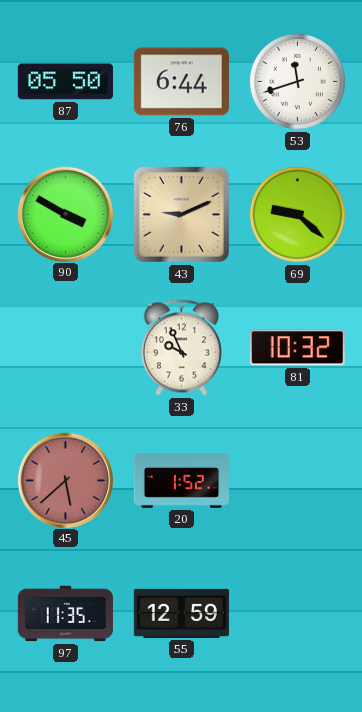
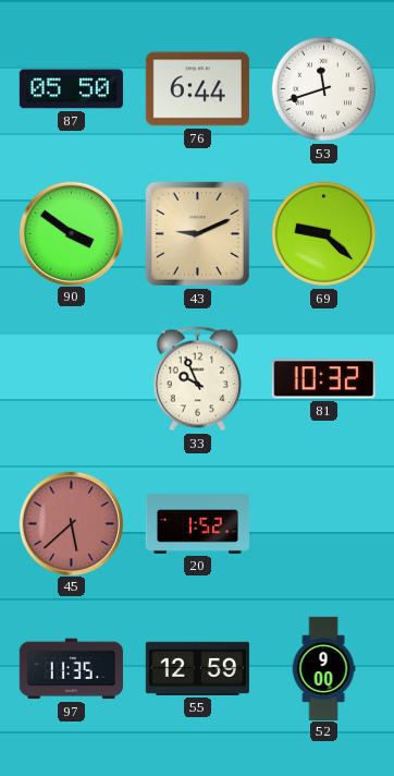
90: 3:50 -> 3:51 (71, 233)
52: none -> 9:00 (323, 668)
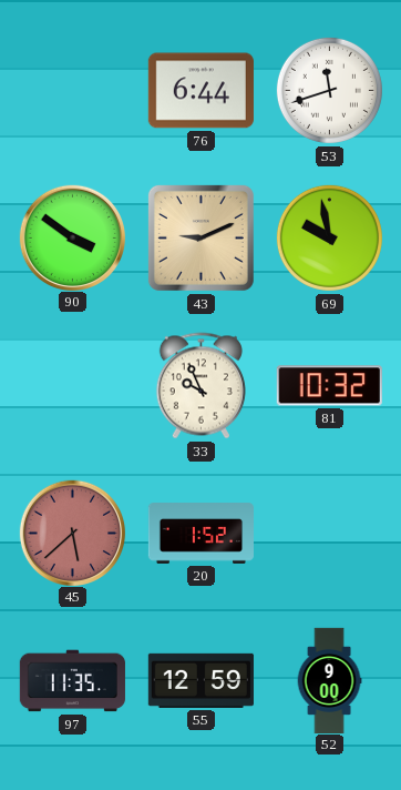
87: 05:50 -> none (71, 89)
69: 9:22 -> 9:58 (329, 237)
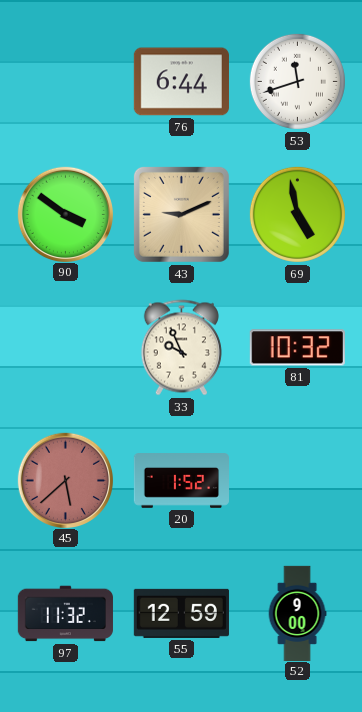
69: 9:58 -> 4:58 (297, 214)
97: 11:35 -> 11:32 (65, 614)
